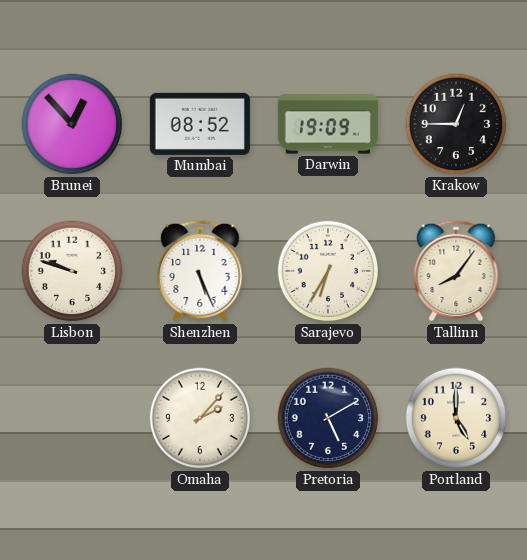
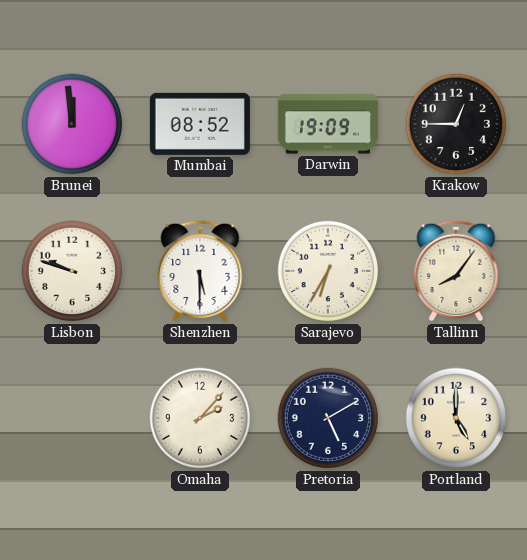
Brunei: 12:53 -> 11:59 (72, 124)
Shenzhen: 5:26 -> 5:30 (200, 271)
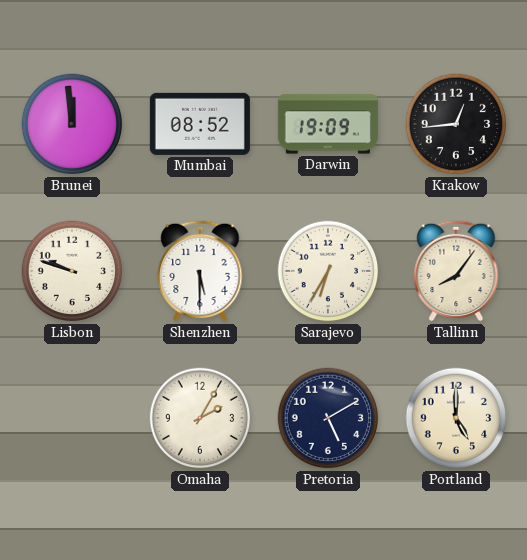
Krakow: 12:45 -> 12:44 (456, 124)
Omaha: 2:07 -> 2:05 (200, 418)
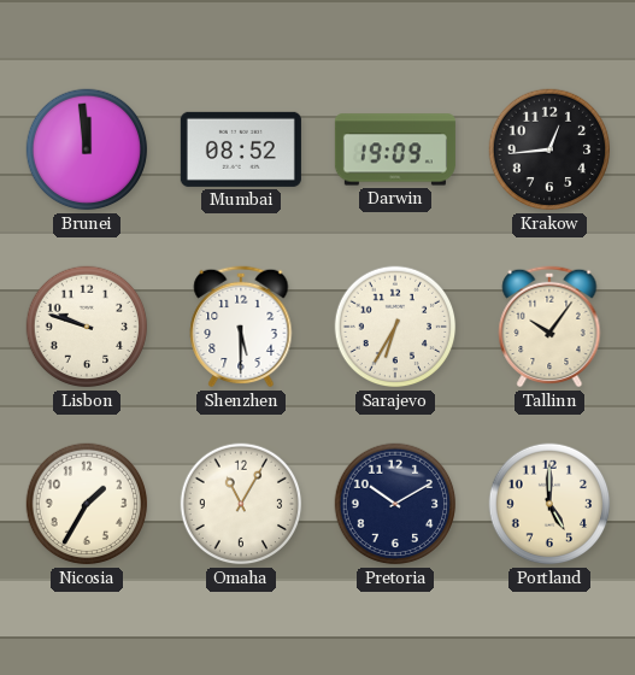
Tallinn: 8:06 -> 10:06 (549, 327)
Nicosia: none -> 1:35 (87, 504)
Omaha: 2:05 -> 11:05 (241, 504)
Pretoria: 5:10 -> 10:10 (395, 504)
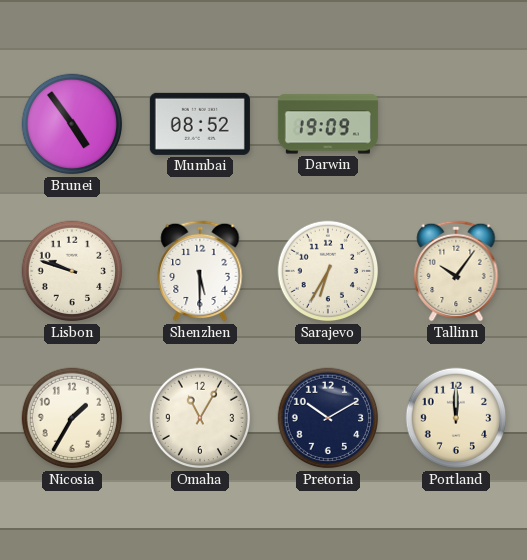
Brunei: 11:59 -> 4:54 (72, 124)
Krakow: 12:44 -> none (549, 149)
Portland: 5:00 -> 12:00 (456, 418)
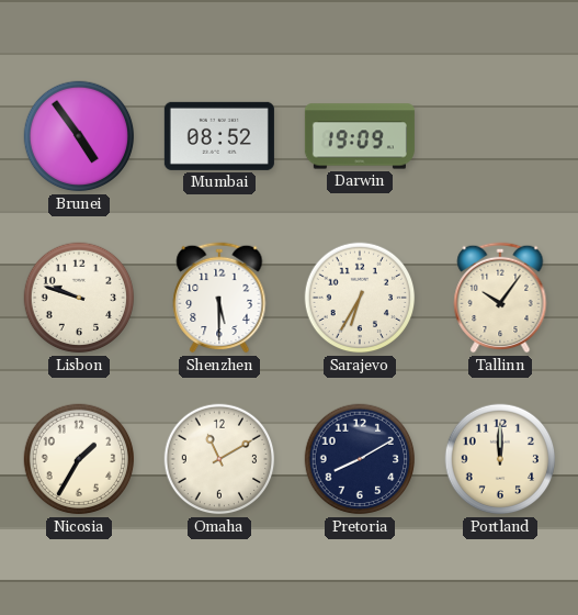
Omaha: 11:05 -> 11:10 (219, 459)
Pretoria: 10:10 -> 8:10 (360, 459)
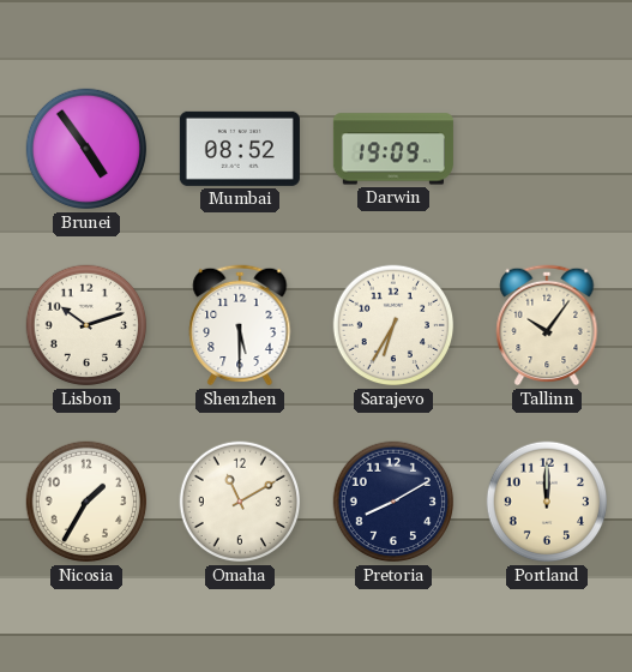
Lisbon: 9:48 -> 10:12 (86, 325)
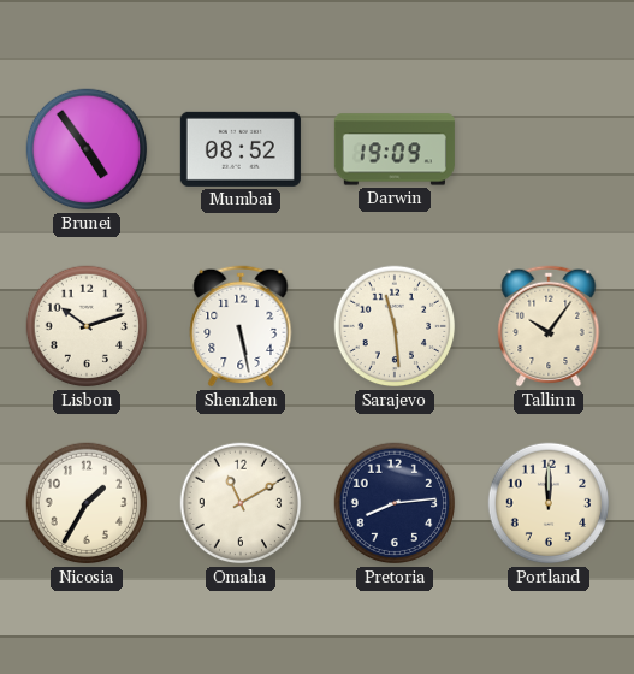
Shenzhen: 5:30 -> 5:28 (241, 326)
Sarajevo: 6:35 -> 11:29 (395, 326)
Pretoria: 8:10 -> 8:14 (395, 503)
